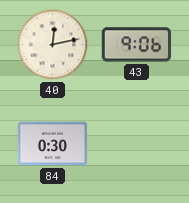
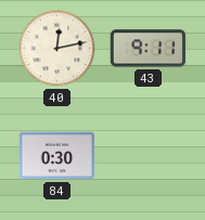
43: 9:06 -> 9:11 (149, 49)
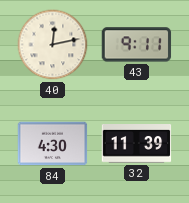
84: 0:30 -> 4:30 (53, 144)
32: none -> 11:39 (137, 144)
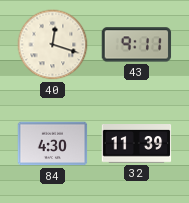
40: 12:13 -> 12:18 (53, 45)
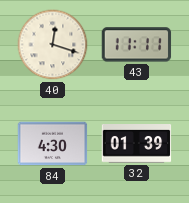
43: 9:11 -> 11:11 (137, 45)
32: 11:39 -> 01:39 (137, 144)
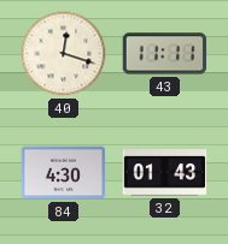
32: 01:39 -> 01:43 (165, 173)
